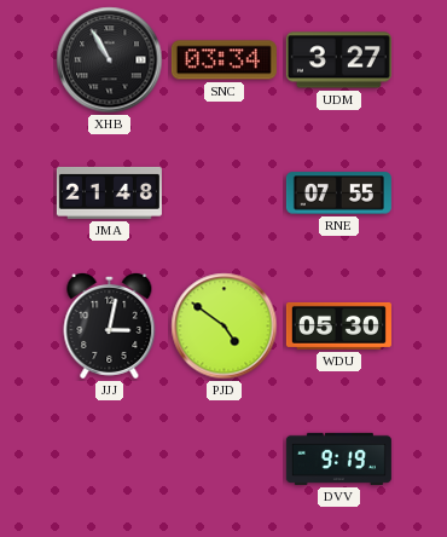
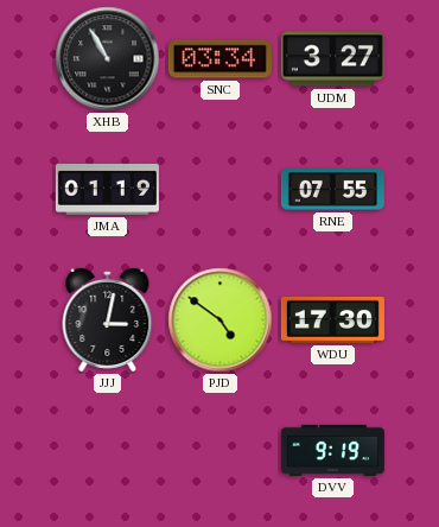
JMA: 21:48 -> 01:19 (107, 190)
WDU: 05:30 -> 17:30 (332, 319)
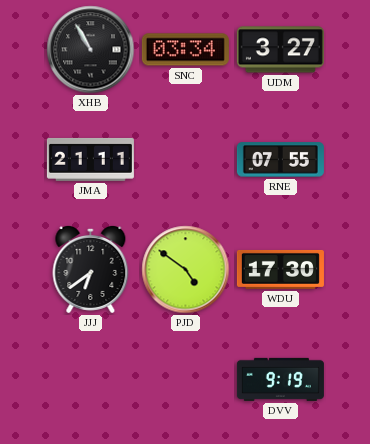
JMA: 01:19 -> 21:11 (90, 160)
JJJ: 3:02 -> 6:39 (91, 269)
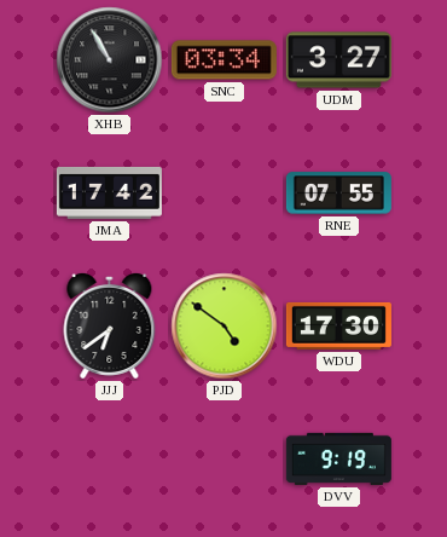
JMA: 21:11 -> 17:42 (109, 194)
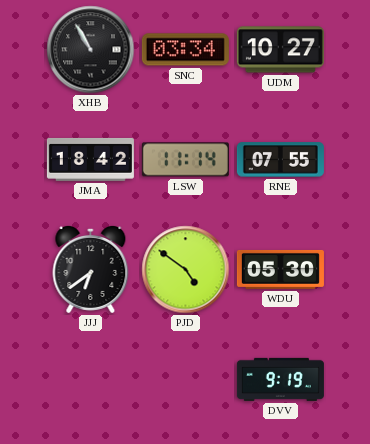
UDM: 3:27 -> 10:27 (280, 50)
JMA: 17:42 -> 18:42 (90, 160)
LSW: none -> 11:14 (185, 160)
WDU: 17:30 -> 05:30 (280, 269)
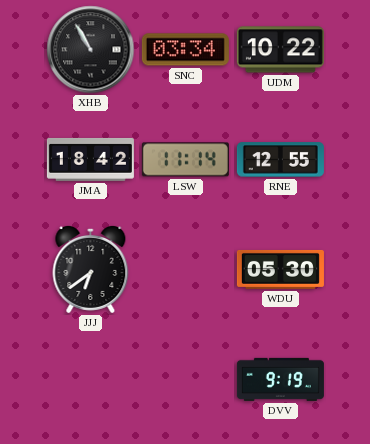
UDM: 10:27 -> 10:22 (280, 50)
RNE: 07:55 -> 12:55 (280, 160)
PJD: 4:51 -> none (186, 270)
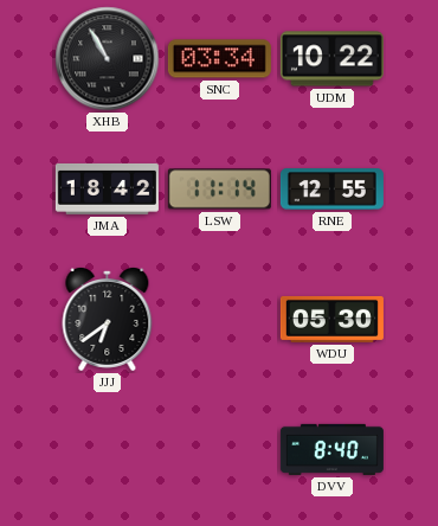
DVV: 9:19 -> 8:40 (331, 449)
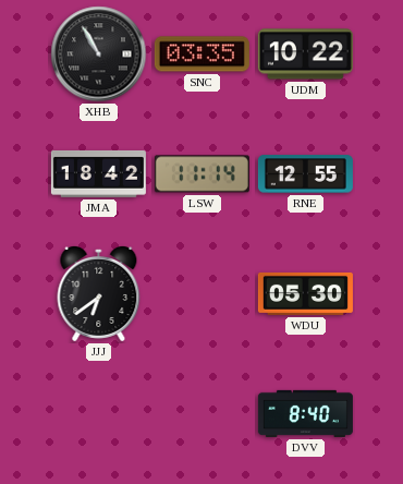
SNC: 03:34 -> 03:35 (201, 55)
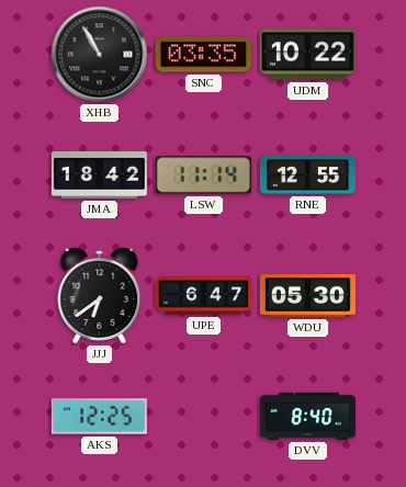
UPE: none -> 6:47 (203, 296)
AKS: none -> 12:25 (99, 417)
